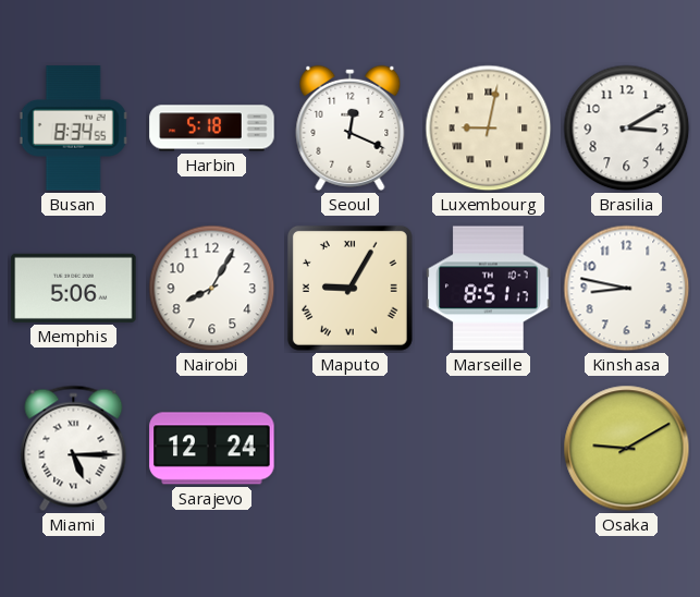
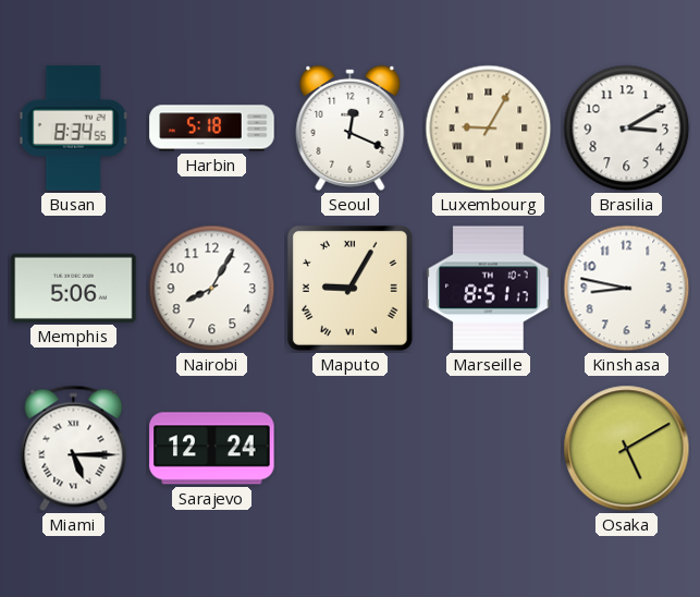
Luxembourg: 9:02 -> 9:05 (489, 129)
Osaka: 9:10 -> 5:10 (627, 449)
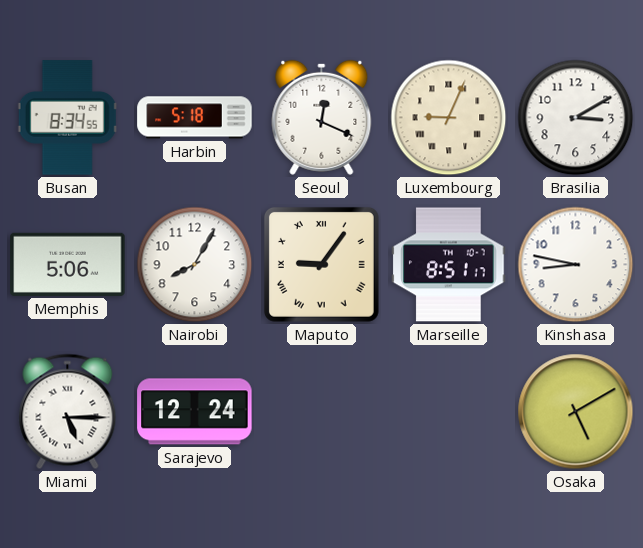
Luxembourg: 9:05 -> 9:04 (449, 118)
Maputo: 9:05 -> 9:06 (321, 264)
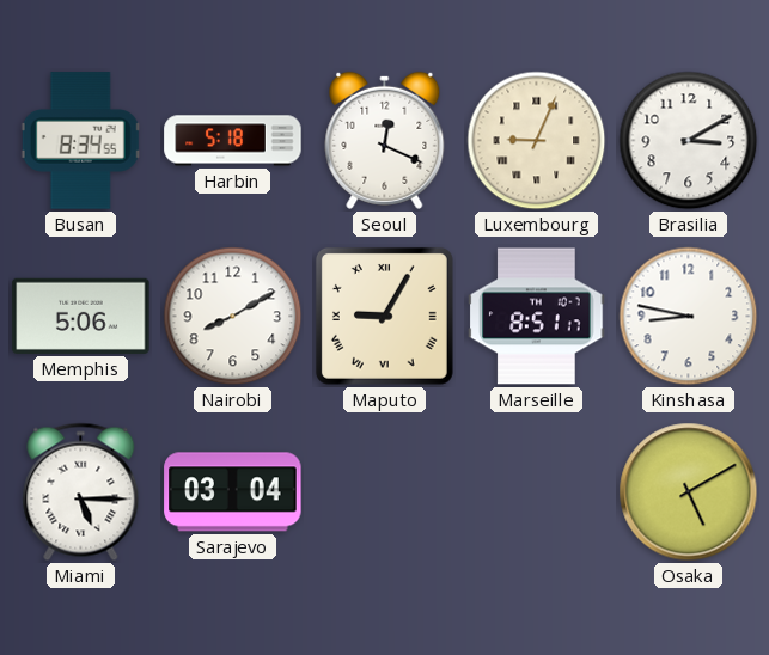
Nairobi: 8:05 -> 8:10 (233, 317)
Maputo: 9:06 -> 9:05 (384, 316)
Sarajevo: 12:24 -> 03:04 (233, 492)
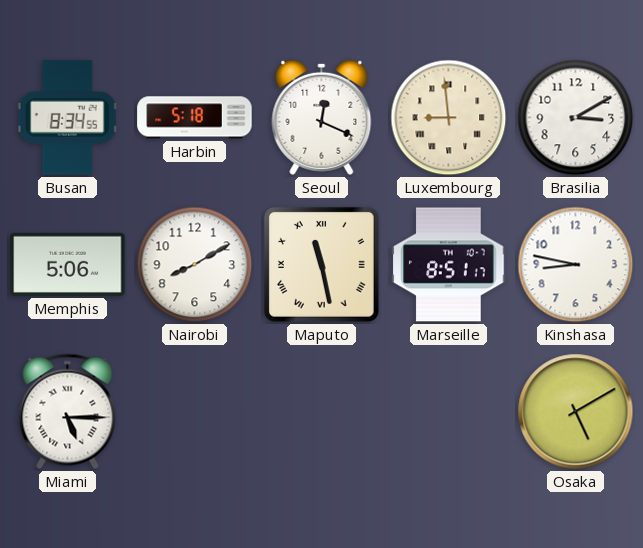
Luxembourg: 9:04 -> 8:59 (449, 118)
Maputo: 9:05 -> 11:28 (321, 264)
Sarajevo: 03:04 -> none (233, 492)
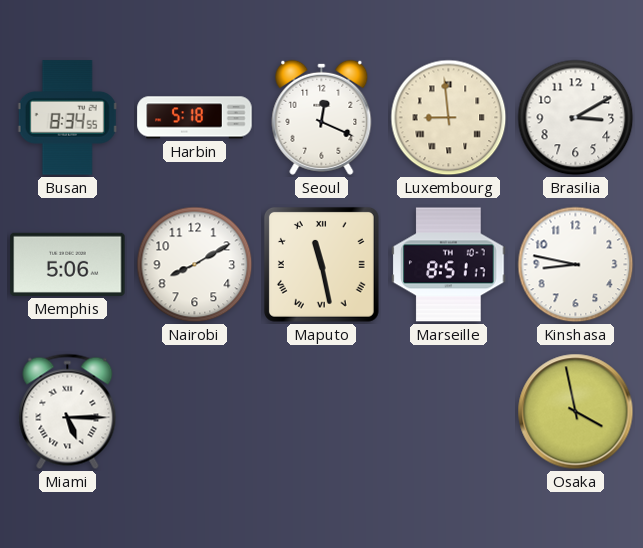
Osaka: 5:10 -> 3:58 (576, 412)
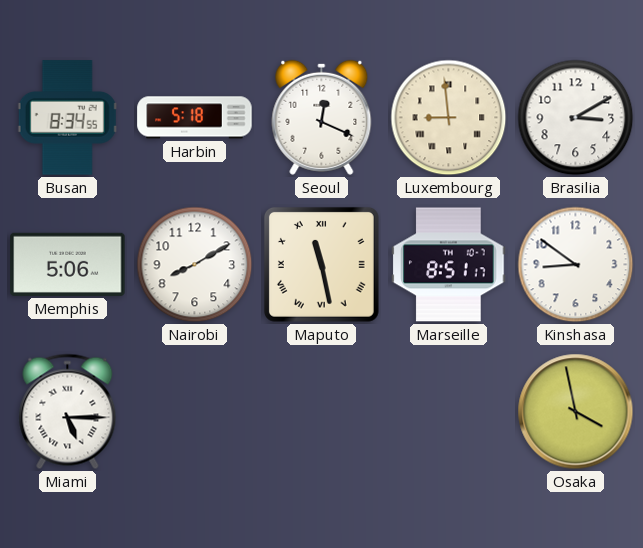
Kinshasa: 8:47 -> 8:51 (576, 265)
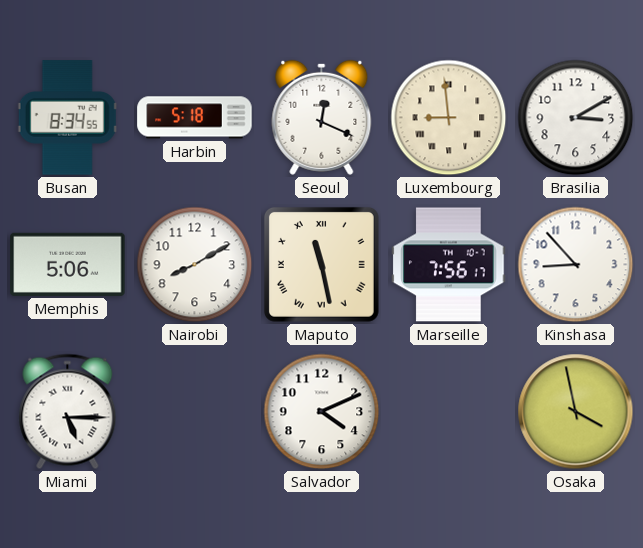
Marseille: 8:51 -> 7:56 (449, 265)
Kinshasa: 8:51 -> 8:53 (576, 265)
Salvador: none -> 4:11 (322, 412)
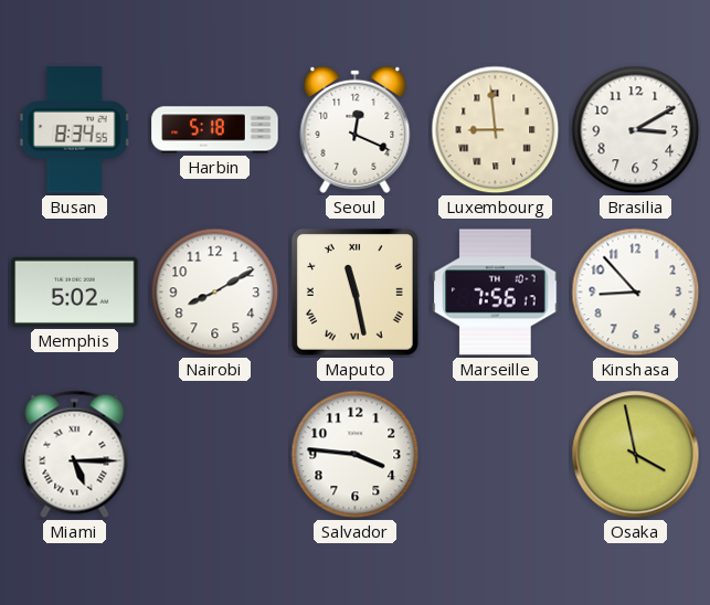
Memphis: 5:06 -> 5:02 (75, 291)
Salvador: 4:11 -> 3:46 (356, 455)
